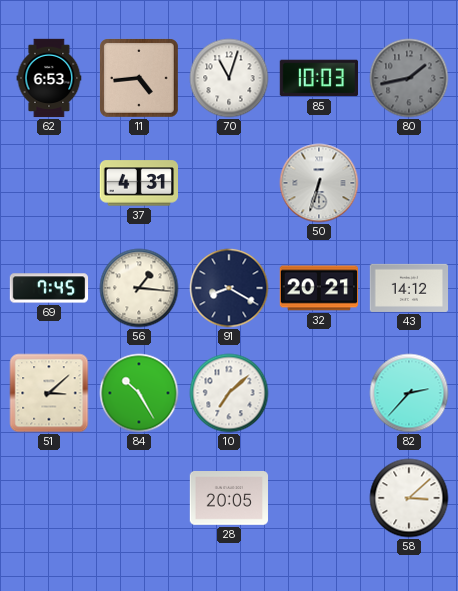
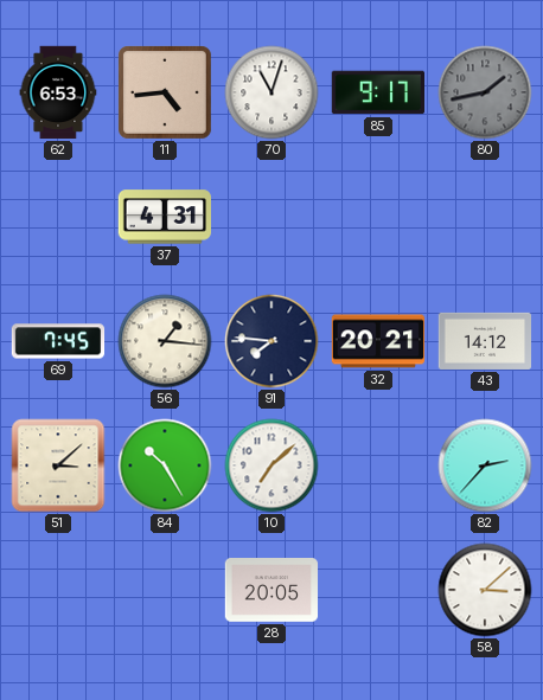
85: 10:03 -> 9:17 (378, 92)
50: 6:33 -> none (319, 183)
91: 8:20 -> 7:46 (271, 341)
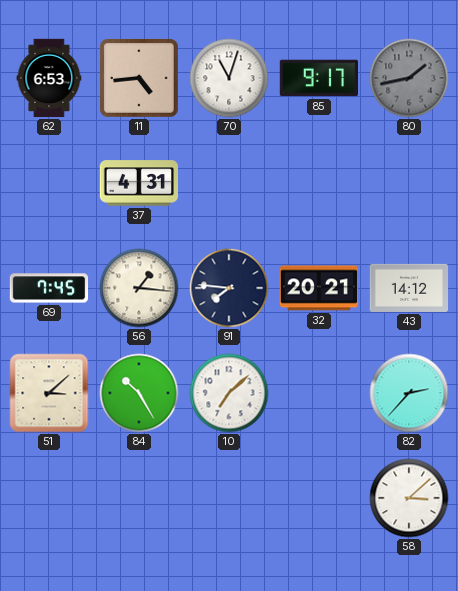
28: 20:05 -> none (271, 591)
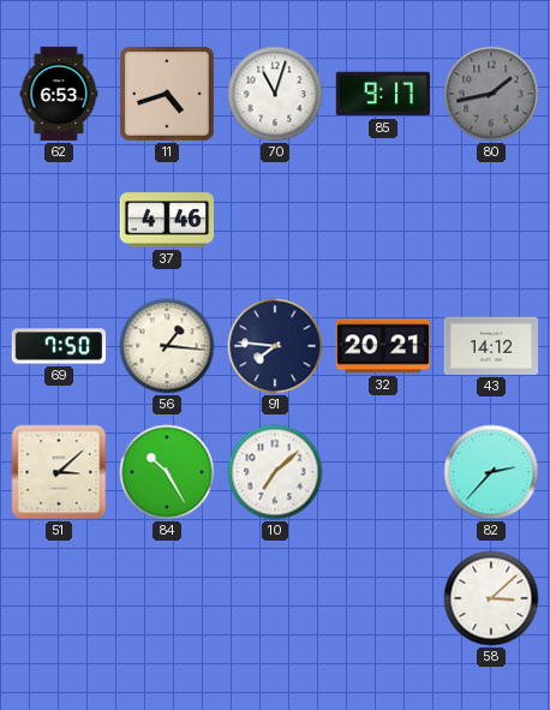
11: 4:44 -> 4:42 (168, 95)
37: 4:31 -> 4:46 (166, 220)
69: 7:45 -> 7:50 (59, 346)
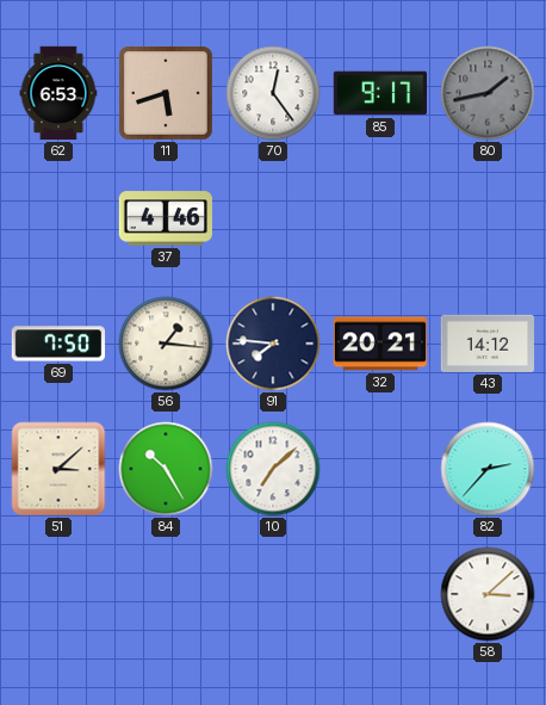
11: 4:42 -> 5:42 (167, 94)
70: 11:03 -> 12:24 (273, 93)
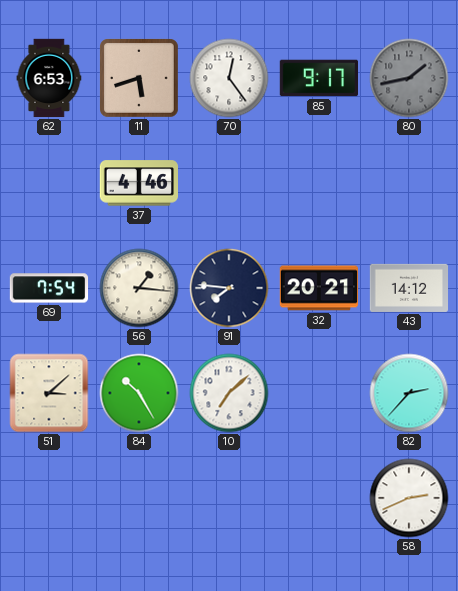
69: 7:50 -> 7:54 (49, 288)
58: 3:08 -> 2:41 (409, 498)
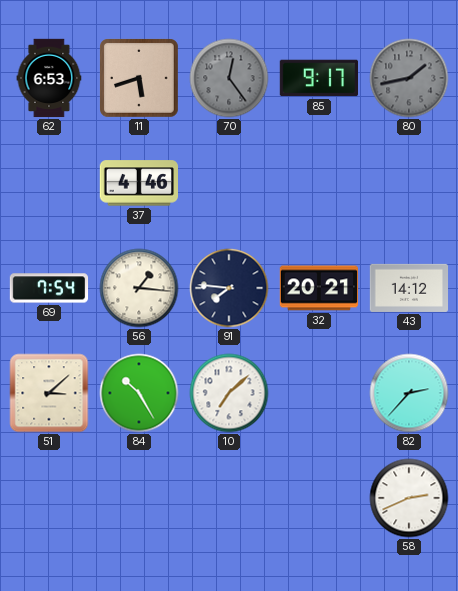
70 dial: white -> grey (229, 78)
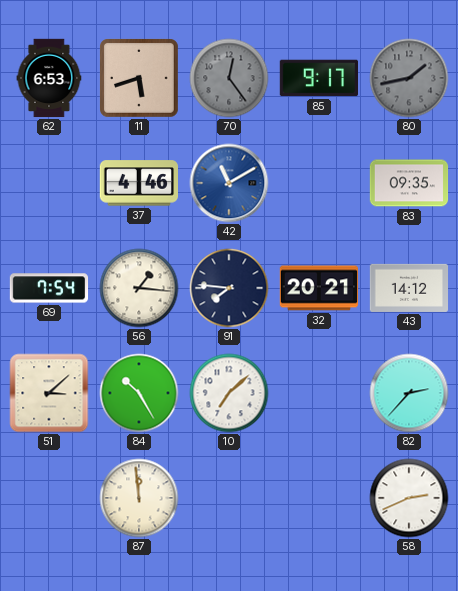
42: none -> 11:10 (229, 183)
83: none -> 09:35 (409, 183)
87: none -> 11:59 (139, 498)
